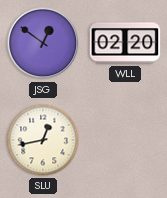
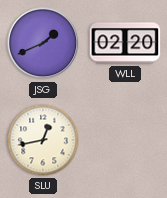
JSG: 12:51 -> 1:41 (43, 43)
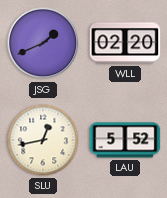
LAU: none -> 5:52 (125, 140)
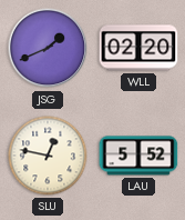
SLU: 12:43 -> 12:47 (48, 156)
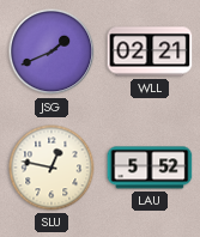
WLL: 02:20 -> 02:21 (150, 51)
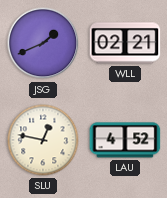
LAU: 5:52 -> 4:52 (125, 140)
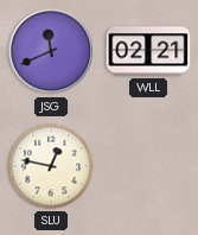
JSG: 1:41 -> 11:41 (51, 51)
LAU: 4:52 -> none (125, 140)
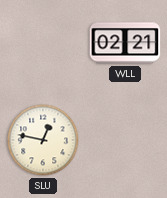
JSG: 11:41 -> none (51, 51)
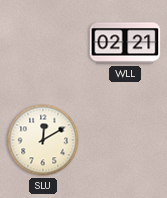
SLU: 12:47 -> 12:10 (43, 140)
